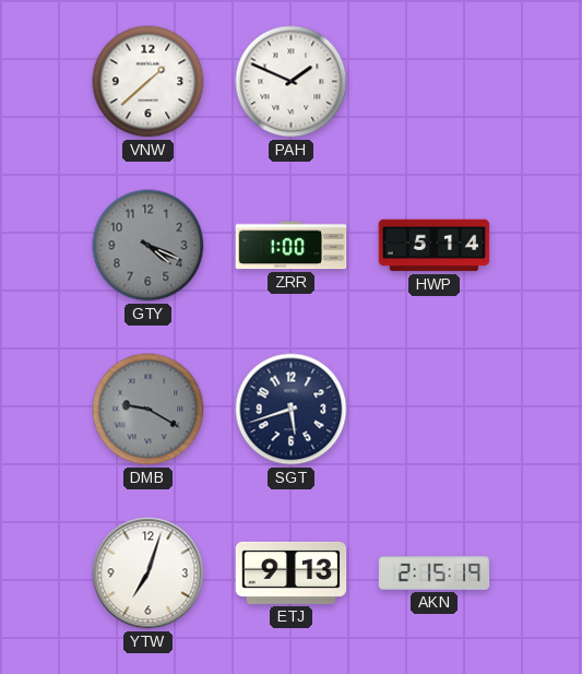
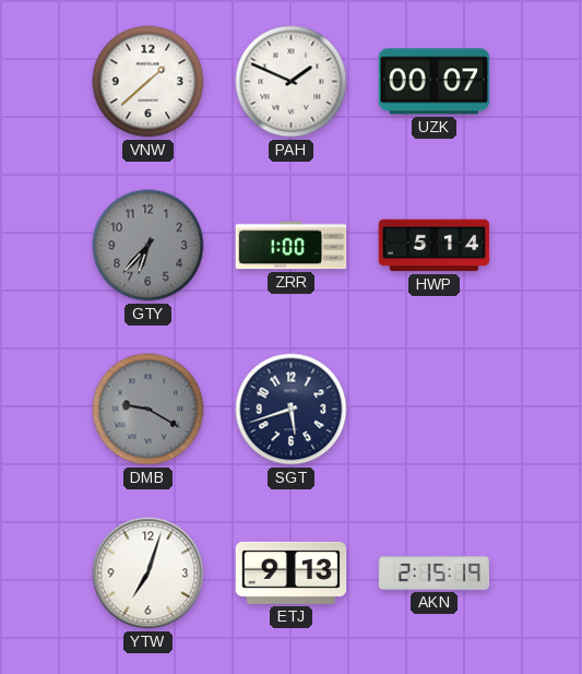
UZK: none -> 00:07 (435, 82)
GTY: 4:19 -> 6:37 (149, 246)
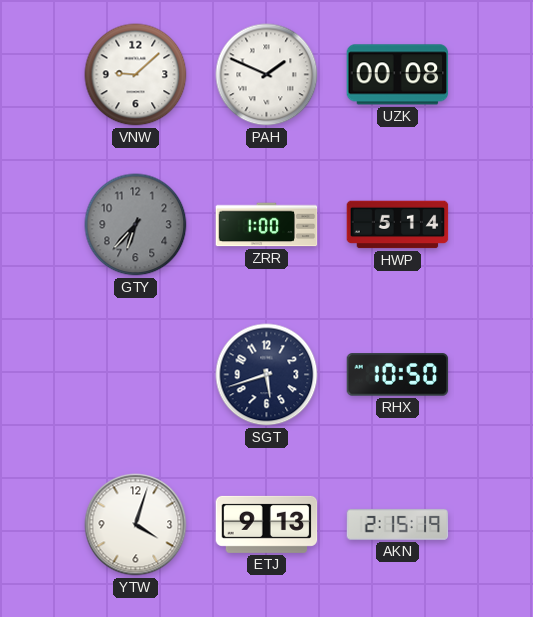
VNW: 1:38 -> 9:08 (136, 75)
UZK: 00:07 -> 00:08 (398, 75)
DMB: 9:20 -> none (149, 410)
RHX: none -> 10:50 (398, 375)
YTW: 7:03 -> 4:03 (136, 525)
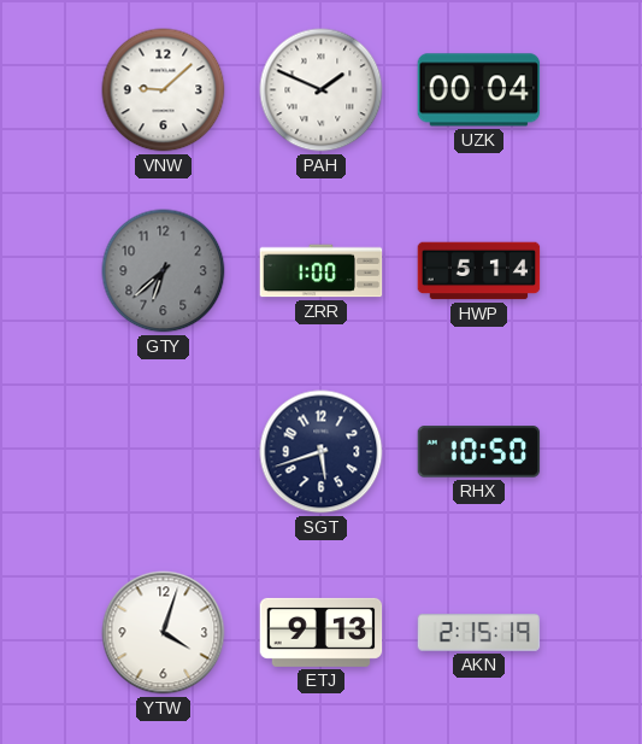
UZK: 00:08 -> 00:04 (479, 90)
GTY: 6:37 -> 6:38 (164, 271)
